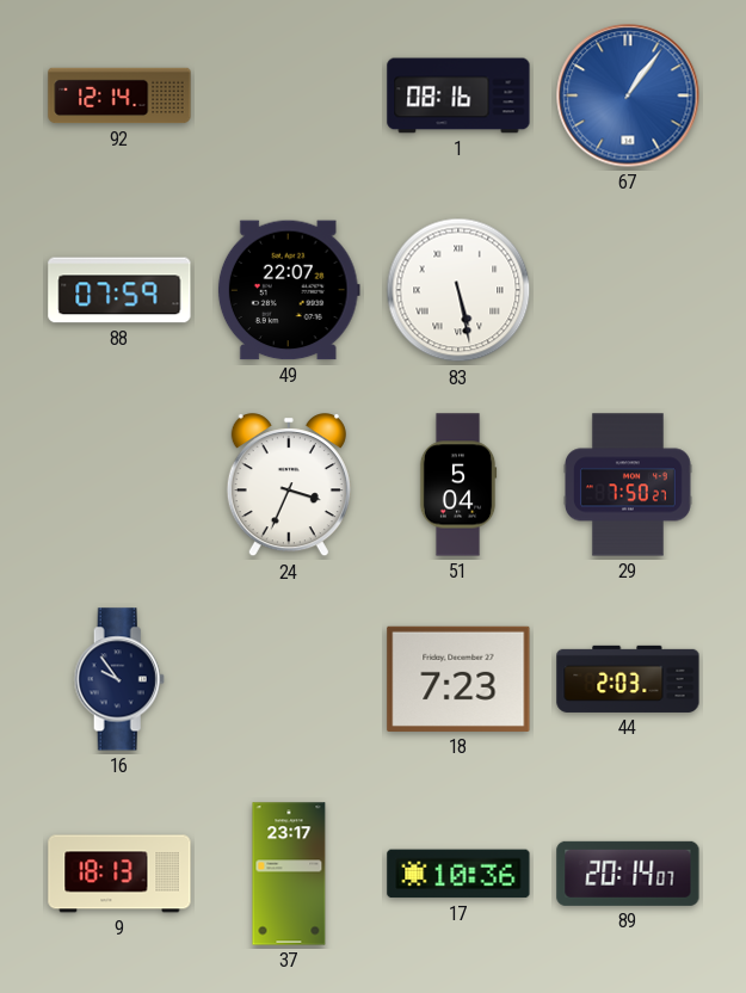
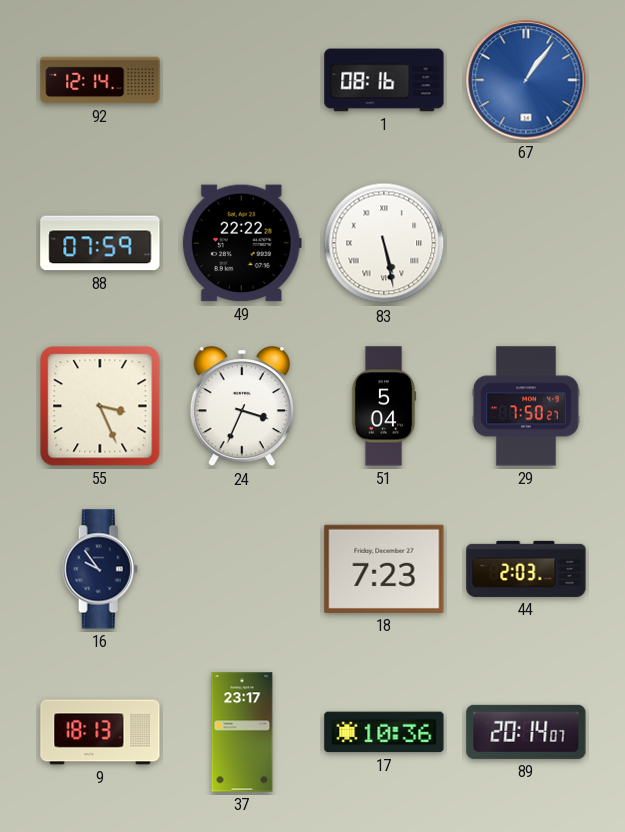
49: 22:07 -> 22:22 (242, 243)
55: none -> 3:26 (100, 406)
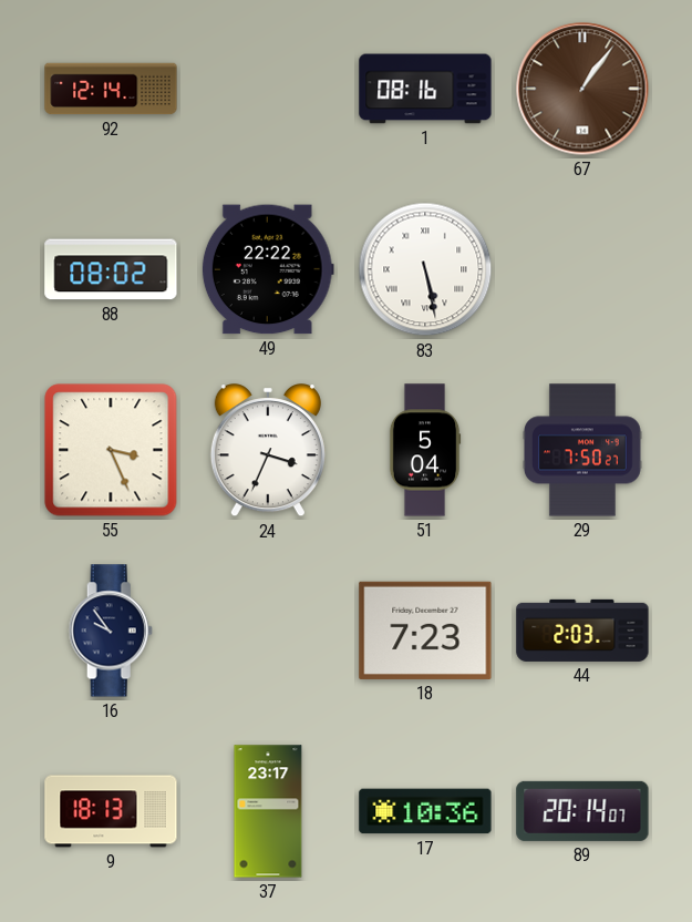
67 dial: blue -> brown (582, 89)
88: 07:59 -> 08:02 (111, 269)
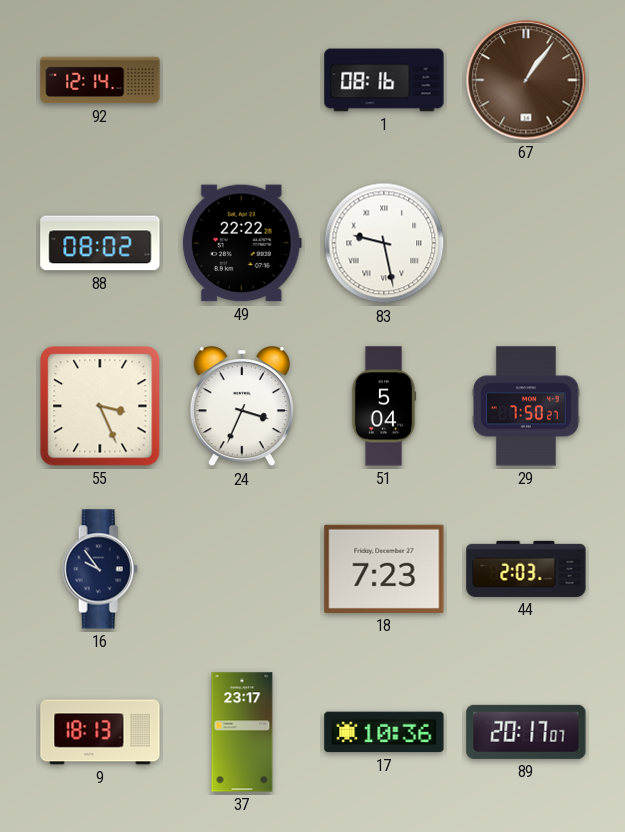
83: 5:28 -> 9:28 (384, 243)
89: 20:14 -> 20:17 (526, 732)
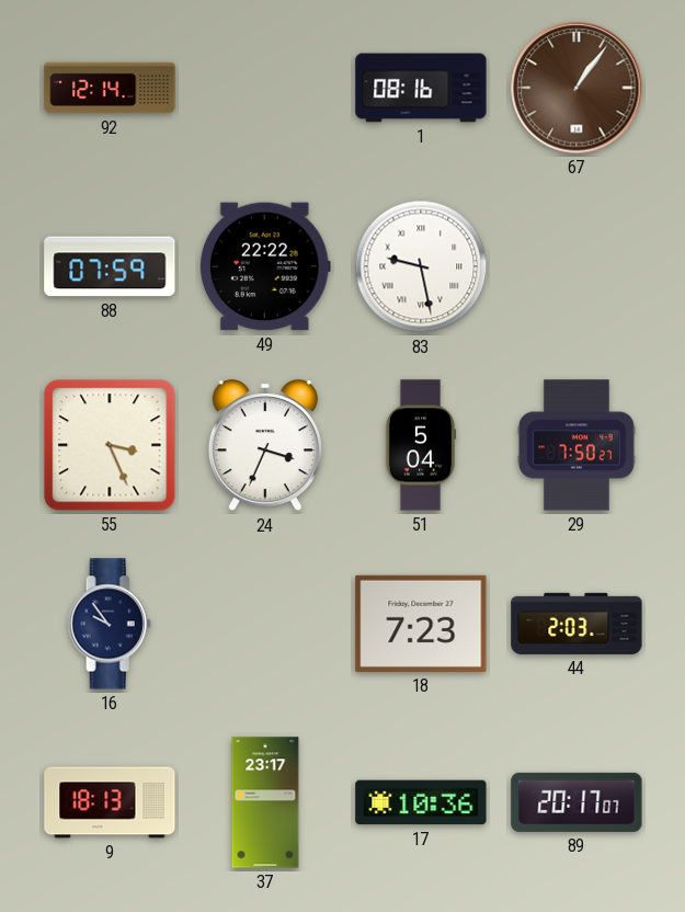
88: 08:02 -> 07:59 (110, 266)
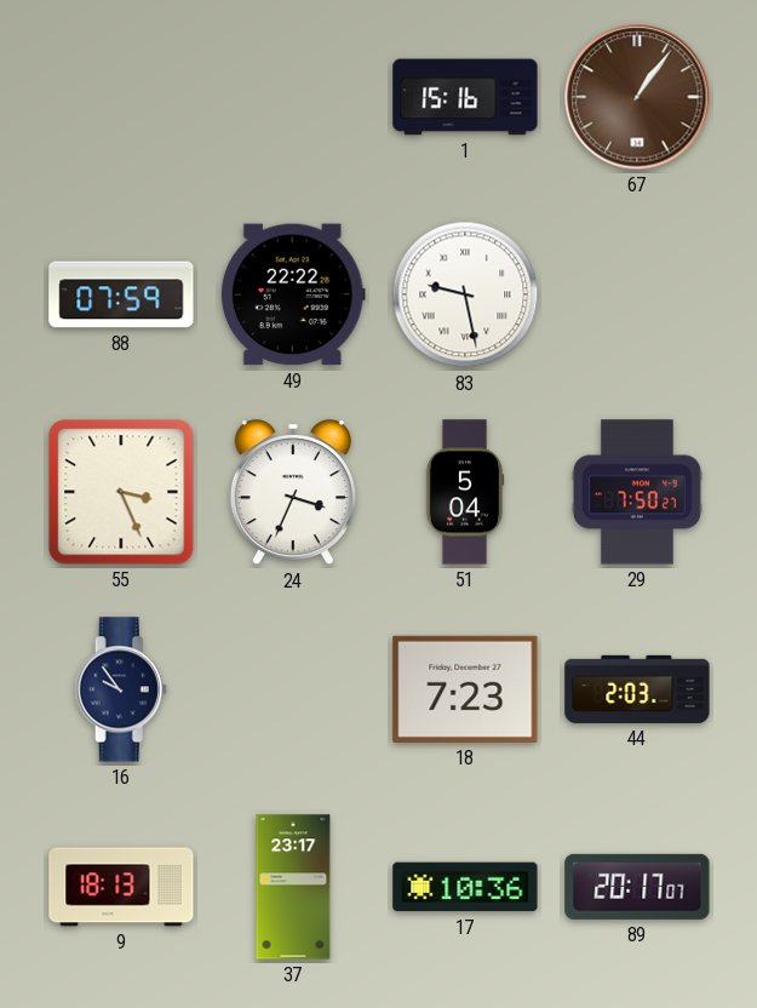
92: 12:14 -> none (110, 88)
1: 08:16 -> 15:16 (465, 97)
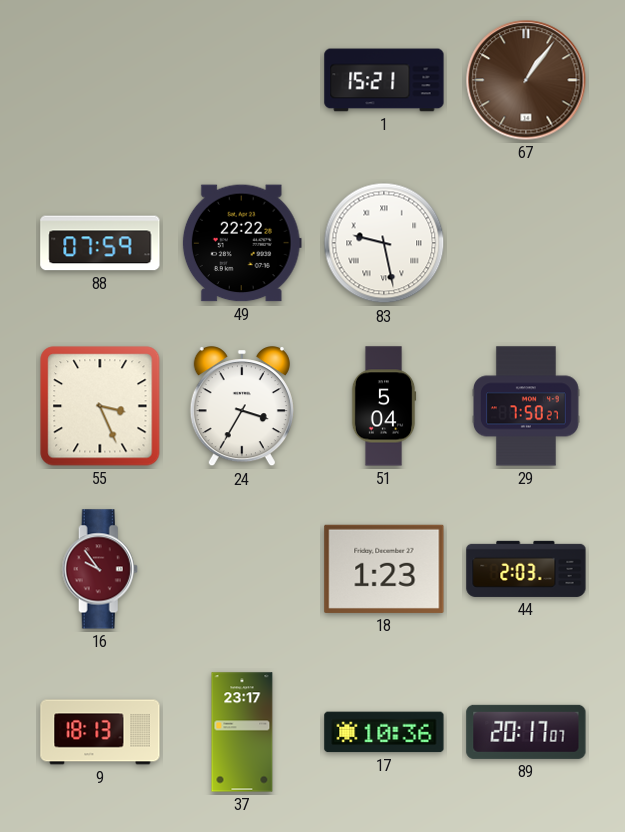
1: 15:16 -> 15:21 (384, 80)
24: 3:34 -> 3:35 (242, 407)
16 dial: navy -> burgundy (100, 569)
18: 7:23 -> 1:23 (384, 569)
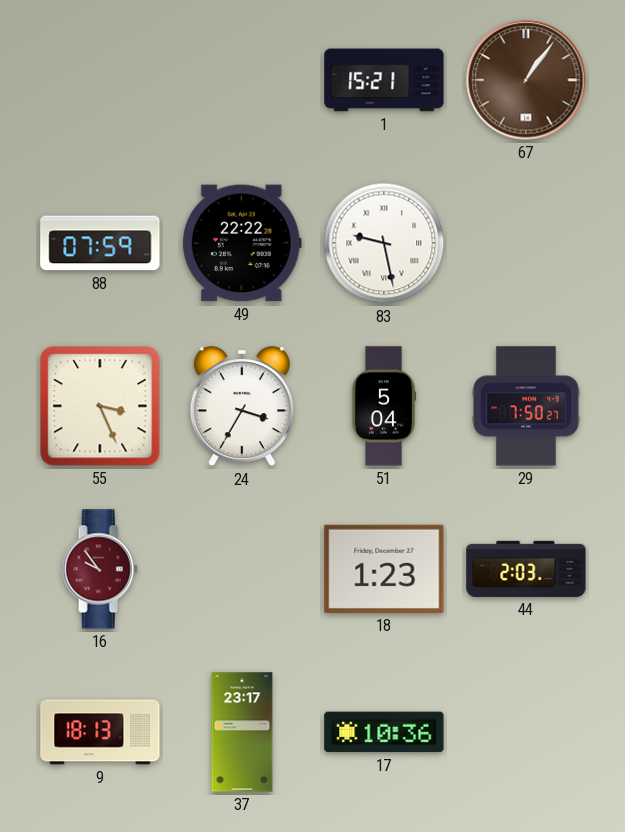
89: 20:17 -> none (526, 732)
